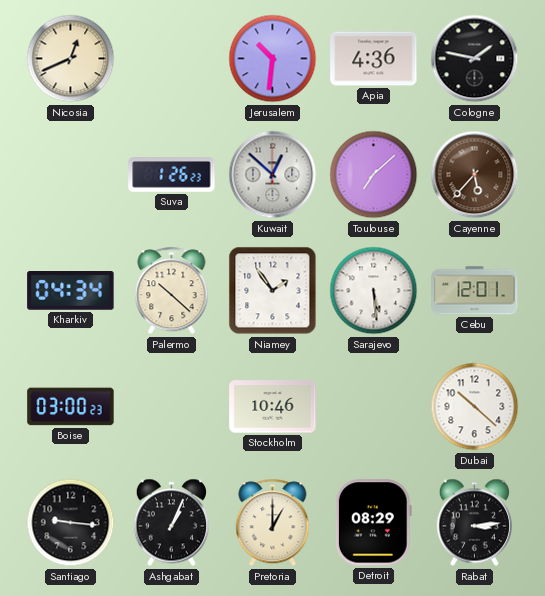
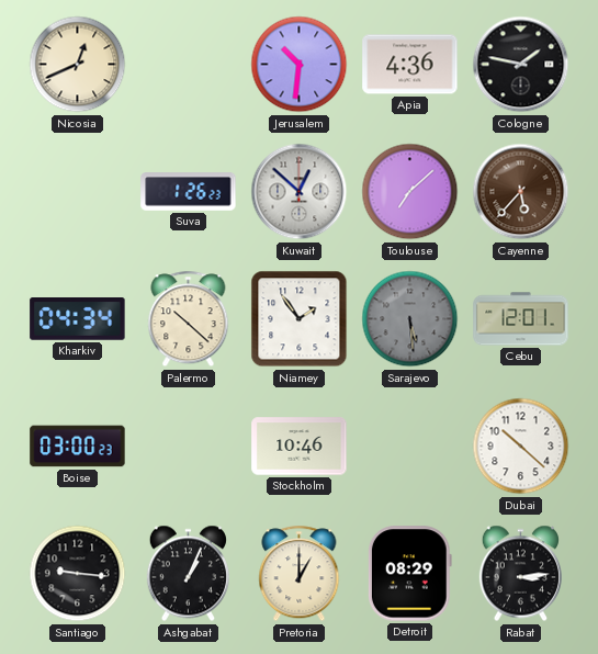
Sarajevo dial: white -> grey (410, 319)
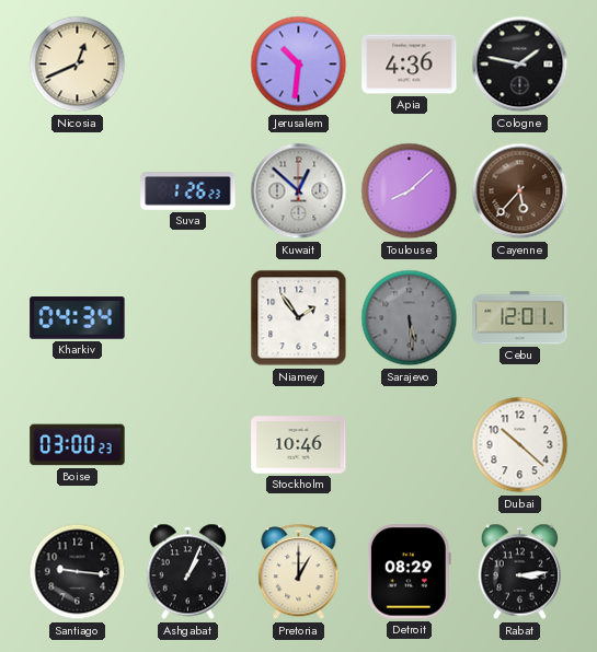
Toulouse: 7:08 -> 8:08 (410, 191)
Palermo: 10:22 -> none (189, 319)
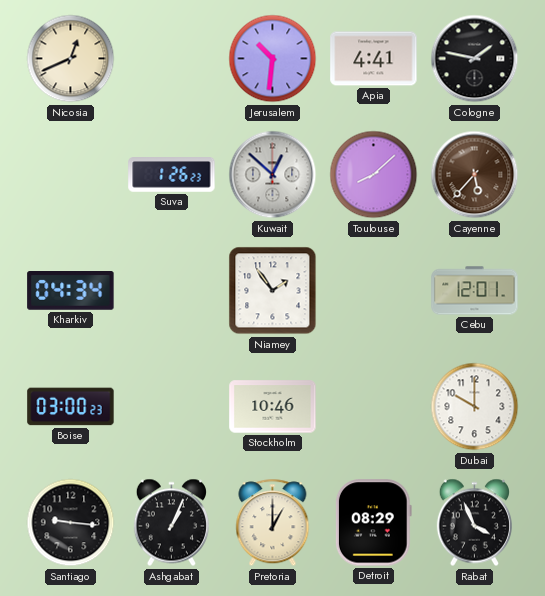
Apia: 4:36 -> 4:41 (374, 59)
Sarajevo: 5:29 -> none (410, 318)
Dubai: 10:22 -> 10:00 (475, 407)
Rabat: 3:14 -> 3:56 (474, 523)
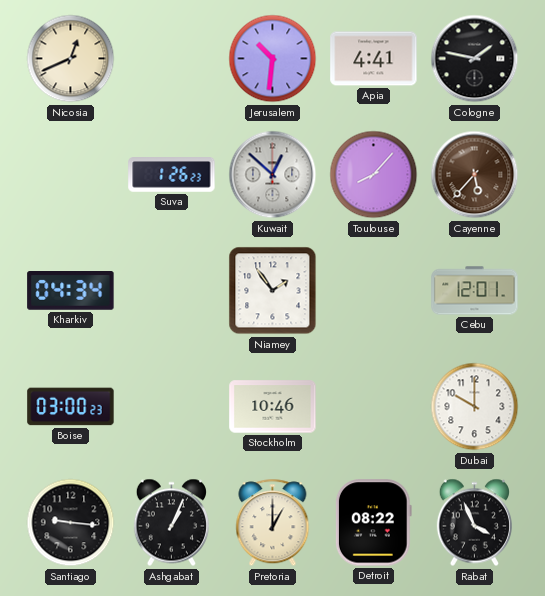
Toulouse: 8:08 -> 8:07 (374, 175)
Detroit: 08:29 -> 08:22 (373, 523)
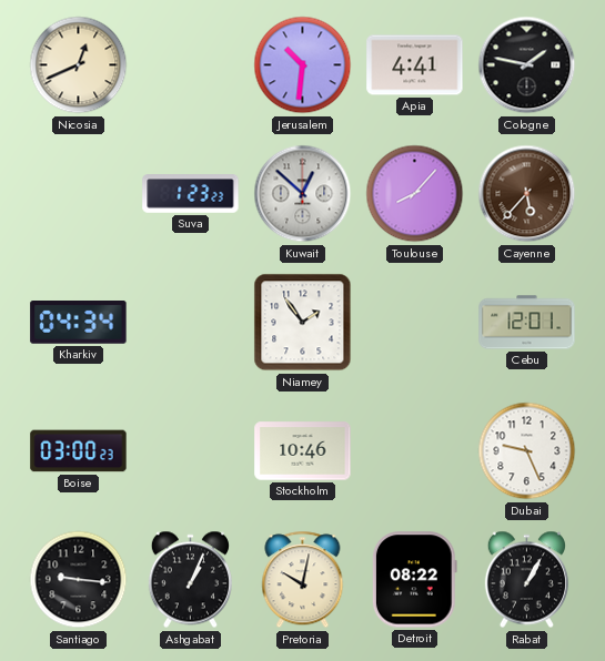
Suva: 1:26 -> 1:23 (191, 194)
Dubai: 10:00 -> 9:26 (527, 451)
Pretoria: 1:00 -> 10:02 (303, 580)
Rabat: 3:56 -> 1:05 (526, 580)
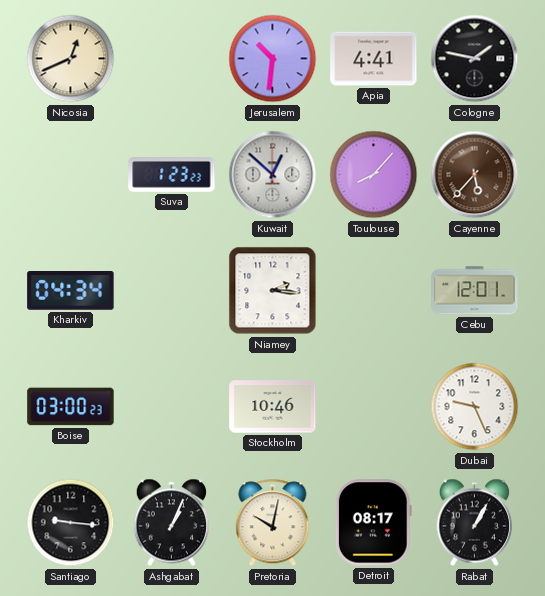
Niamey: 1:54 -> 2:16 (273, 291)
Detroit: 08:22 -> 08:17 (373, 523)
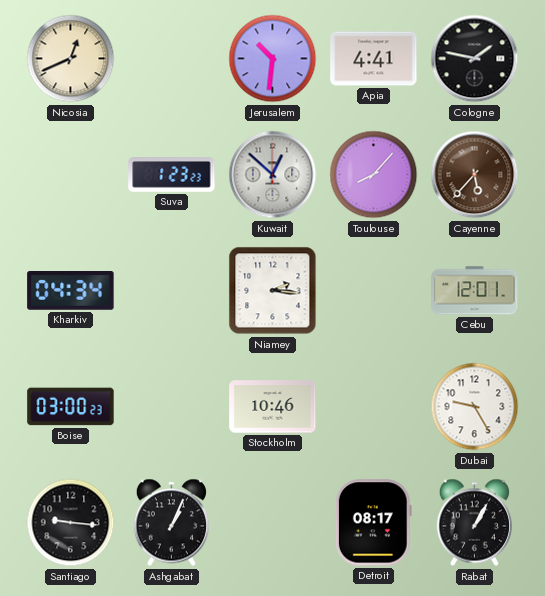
Dubai: 9:26 -> 9:25 (475, 407)
Pretoria: 10:02 -> none (273, 523)
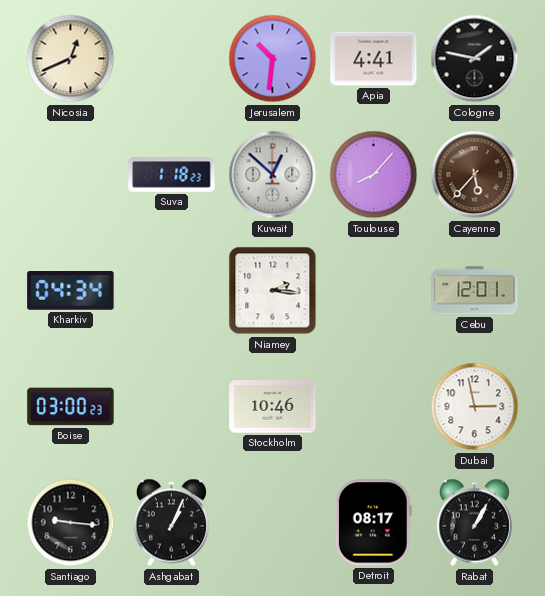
Suva: 1:23 -> 1:18 (172, 175)
Dubai: 9:25 -> 2:58 (475, 407)
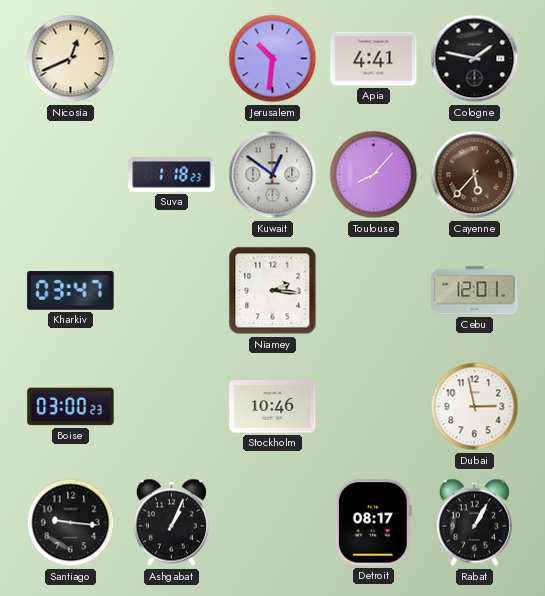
Kuwait: 12:52 -> 12:51 (273, 175)
Kharkiv: 04:34 -> 03:47 (71, 291)
